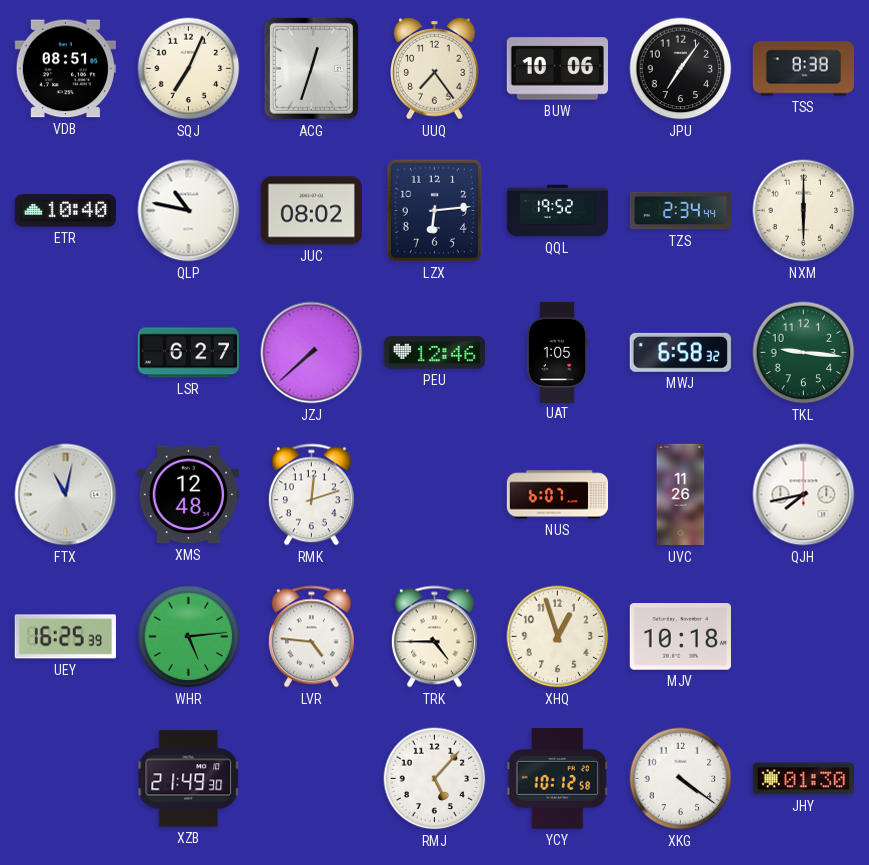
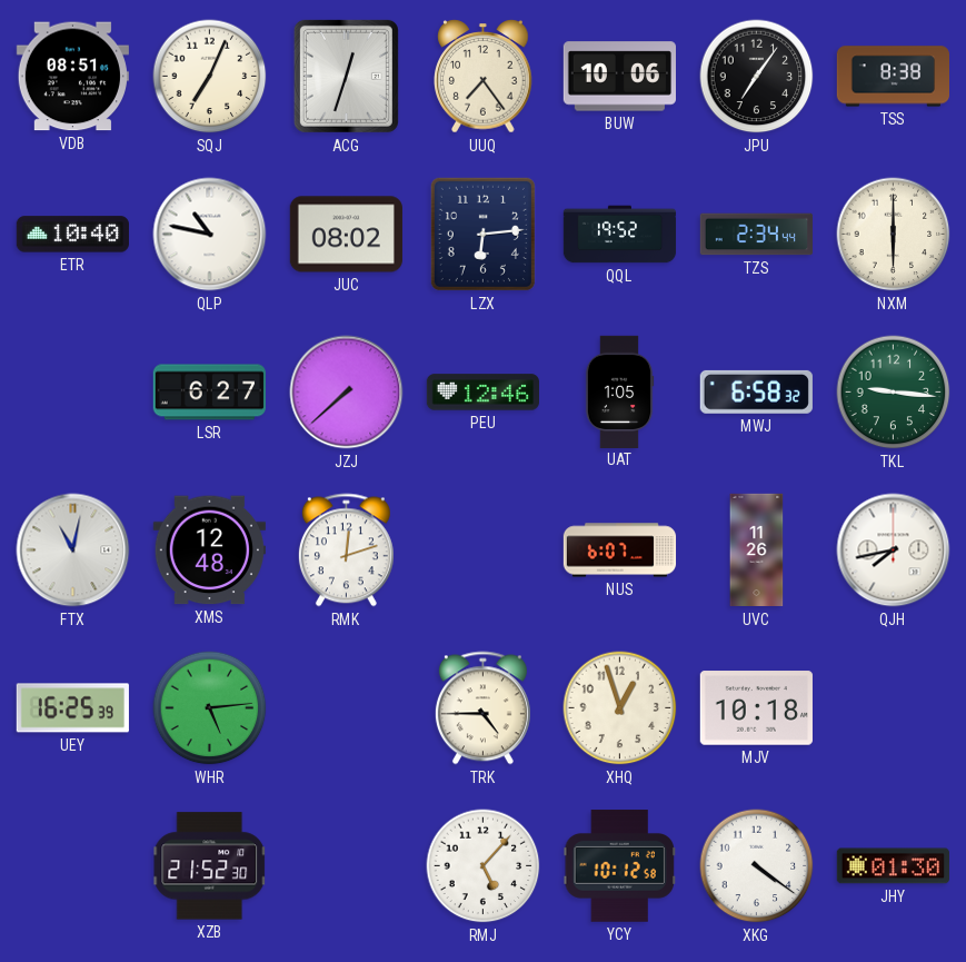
LVR: 4:46 -> none (311, 637)
XZB: 21:49 -> 21:52 (210, 866)
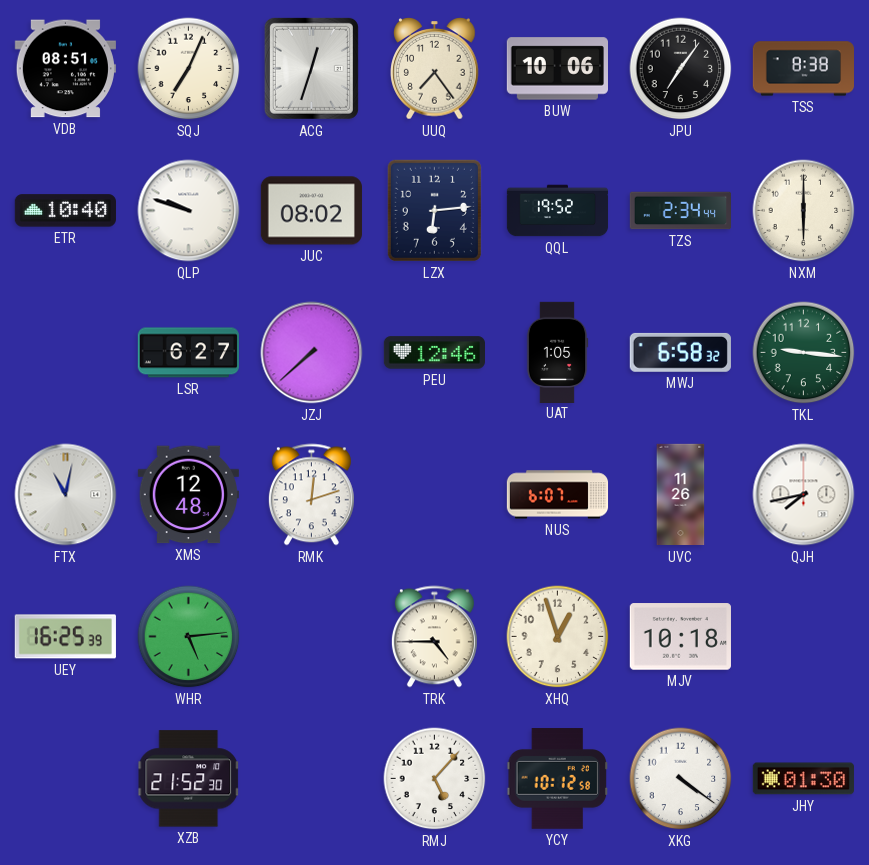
QLP: 10:47 -> 9:48 (189, 211)
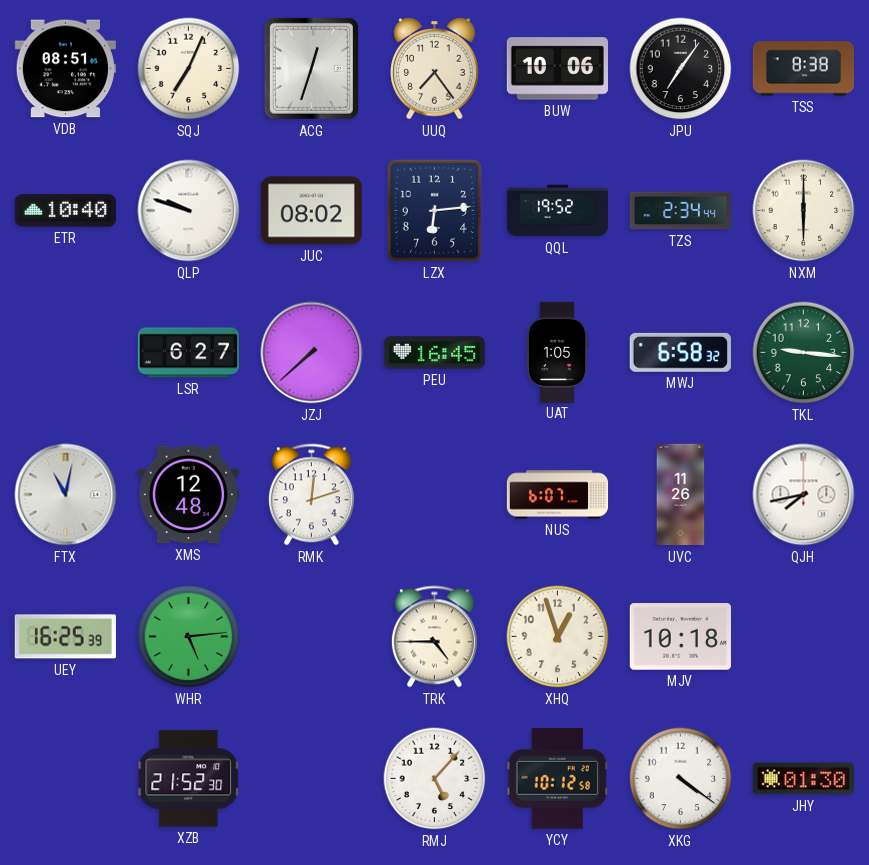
PEU: 12:46 -> 16:45 (434, 353)
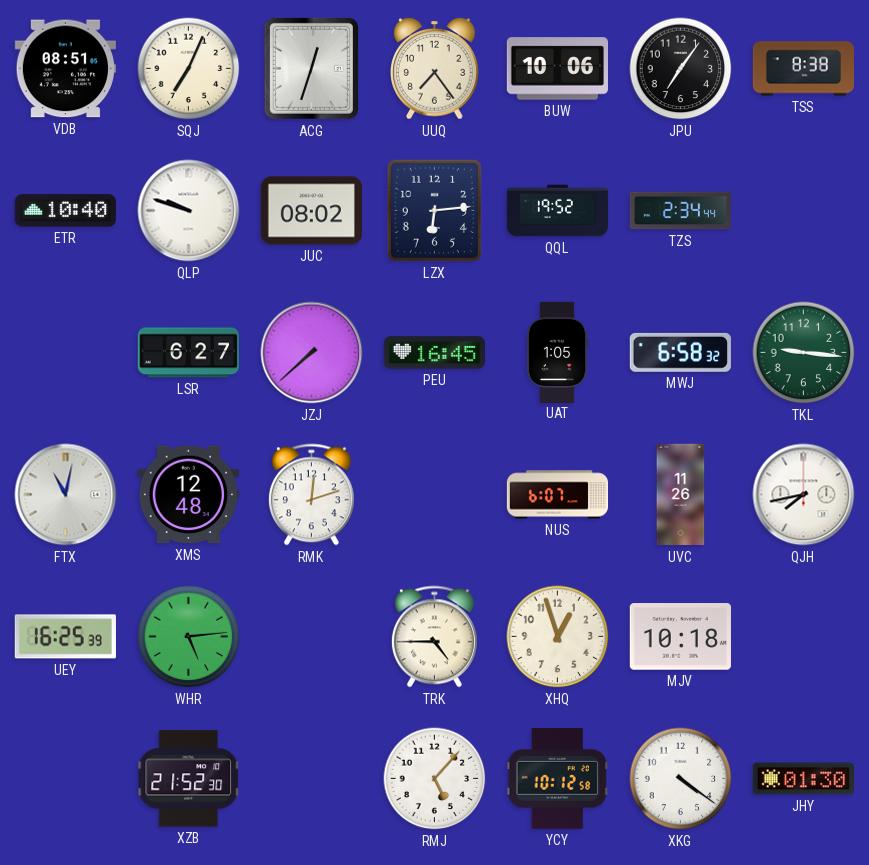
NXM: 6:00 -> none (804, 211)
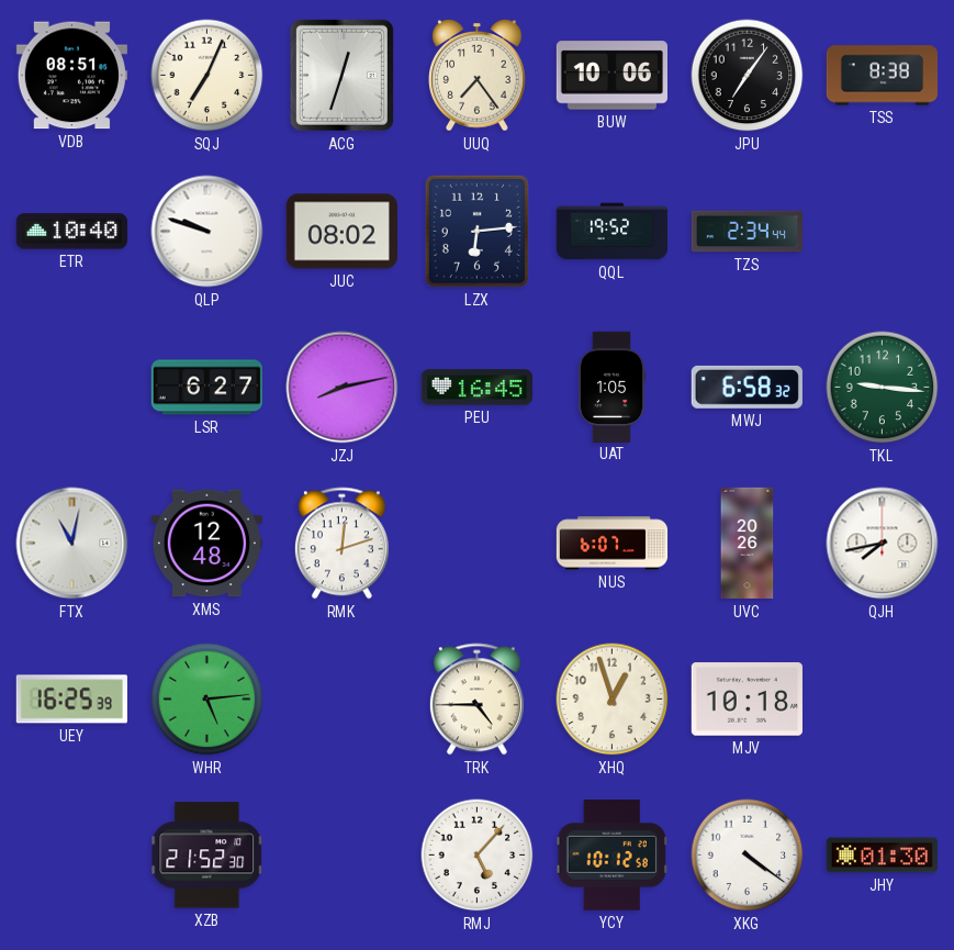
JZJ: 7:38 -> 8:13 (343, 388)
UVC: 11:26 -> 20:26 (748, 544)
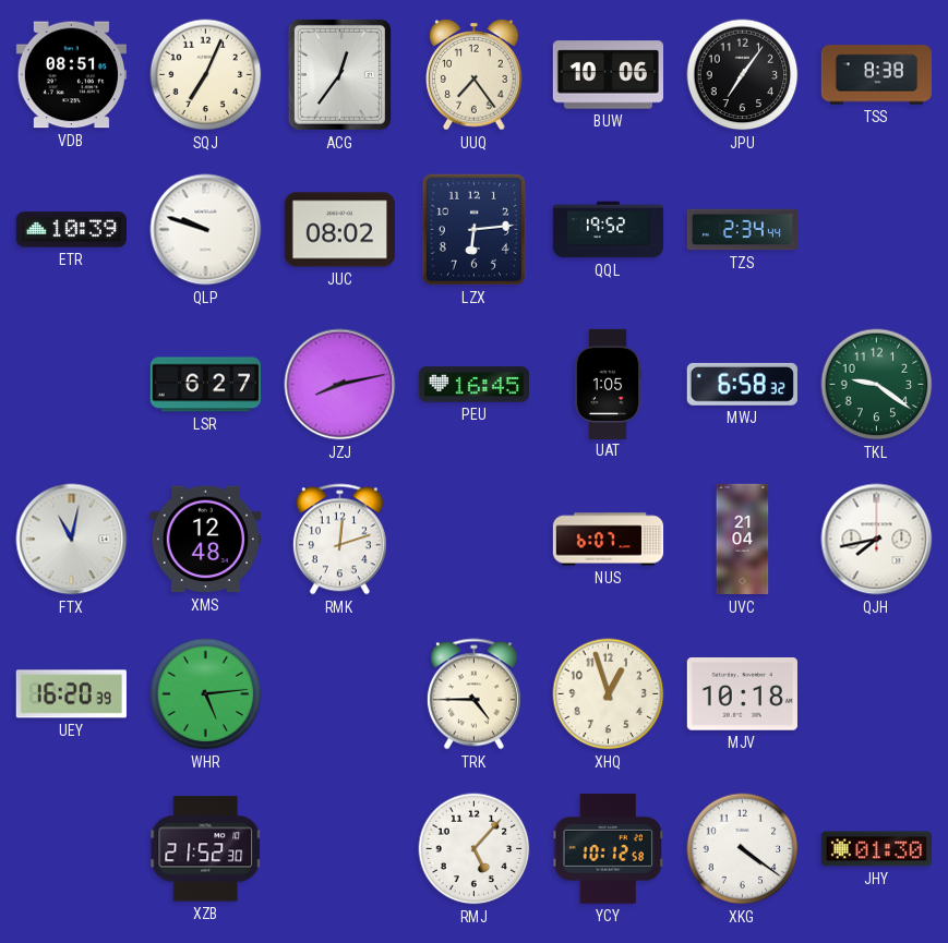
ACG: 12:33 -> 12:36 (339, 74)
ETR: 10:40 -> 10:39 (71, 230)
TKL: 9:16 -> 9:21 (877, 385)
UVC: 20:26 -> 21:04 (743, 540)
UEY: 16:25 -> 16:20 (71, 694)
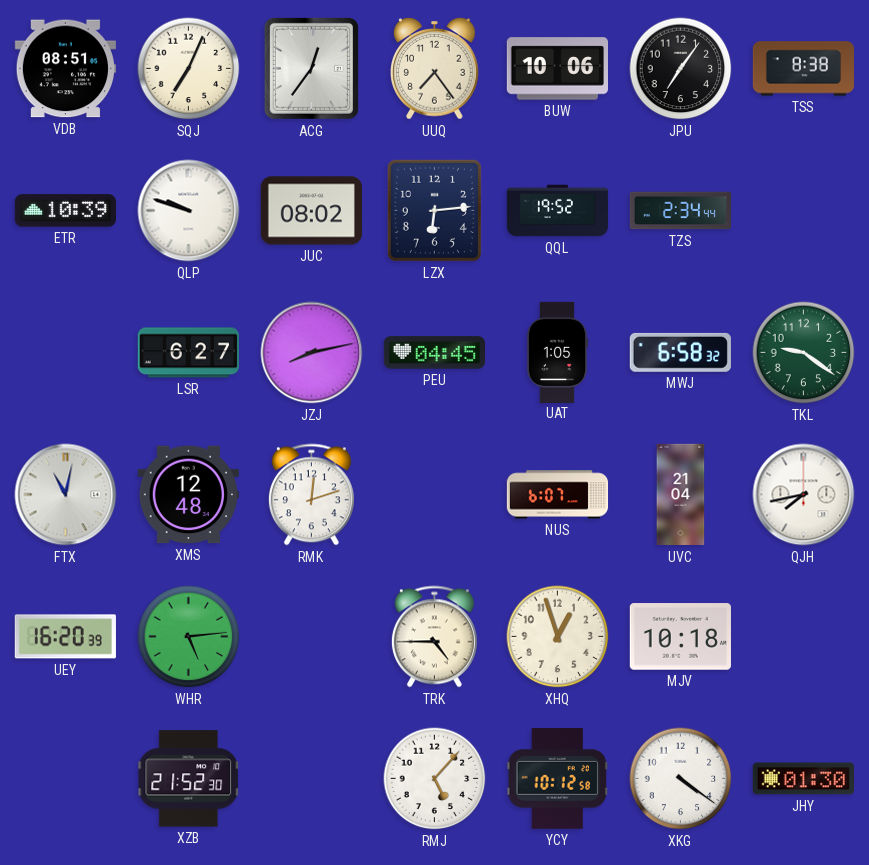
PEU: 16:45 -> 04:45 (434, 353)
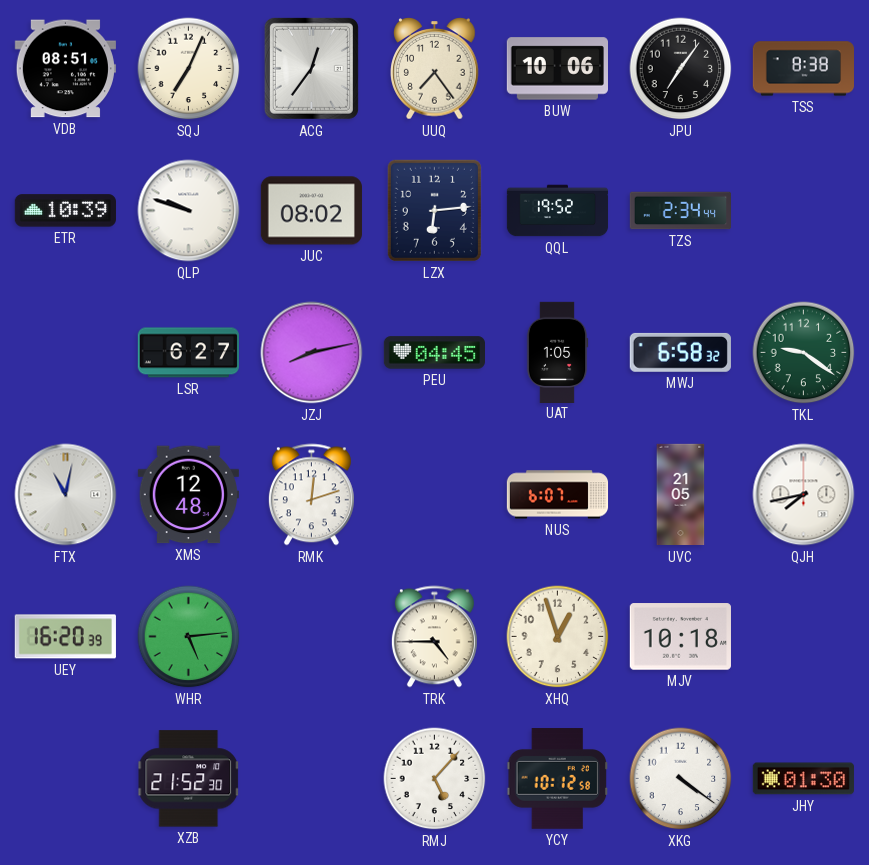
UVC: 21:04 -> 21:05 (681, 495)
